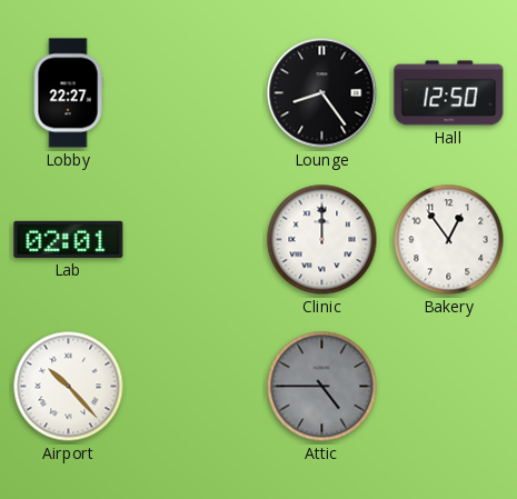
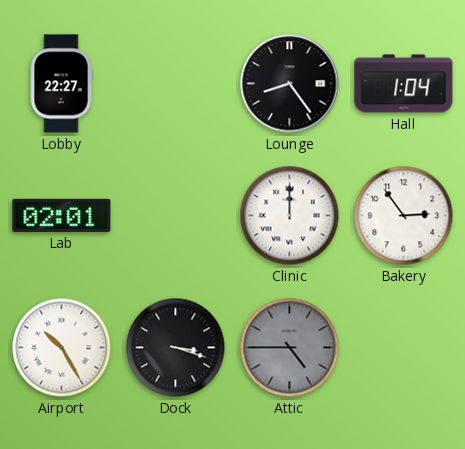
Hall: 12:50 -> 1:04 (404, 84)
Bakery: 12:54 -> 2:54 (404, 216)
Airport: 10:23 -> 10:25 (62, 348)
Dock: none -> 3:18 (176, 348)
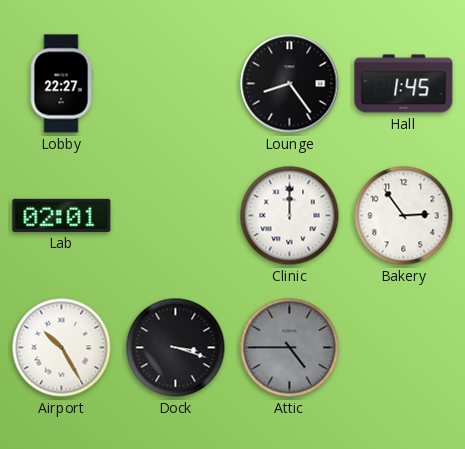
Hall: 1:04 -> 1:45 (404, 84)
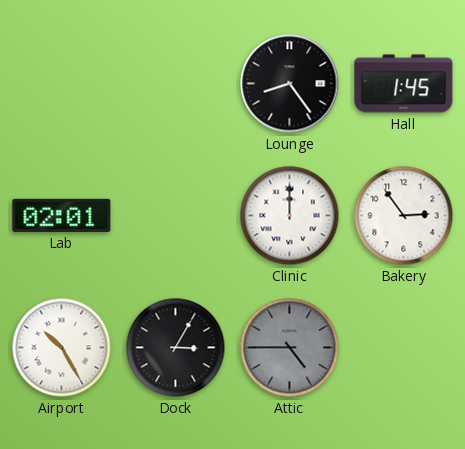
Lobby: 22:27 -> none (61, 84)
Dock: 3:18 -> 3:05 (176, 348)
